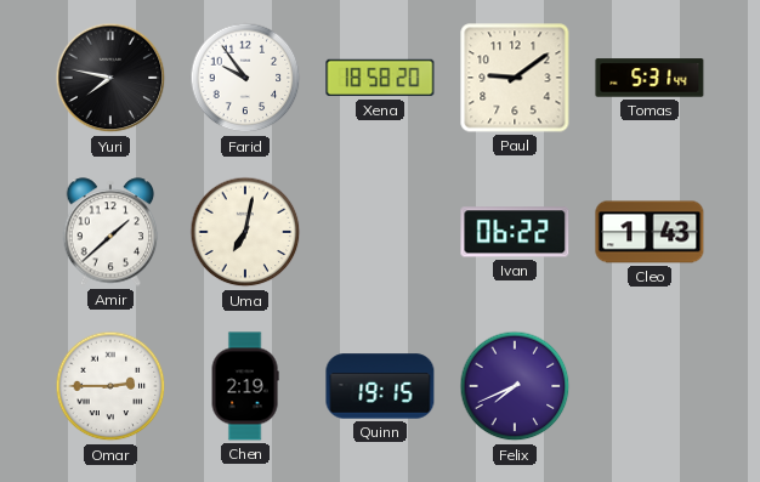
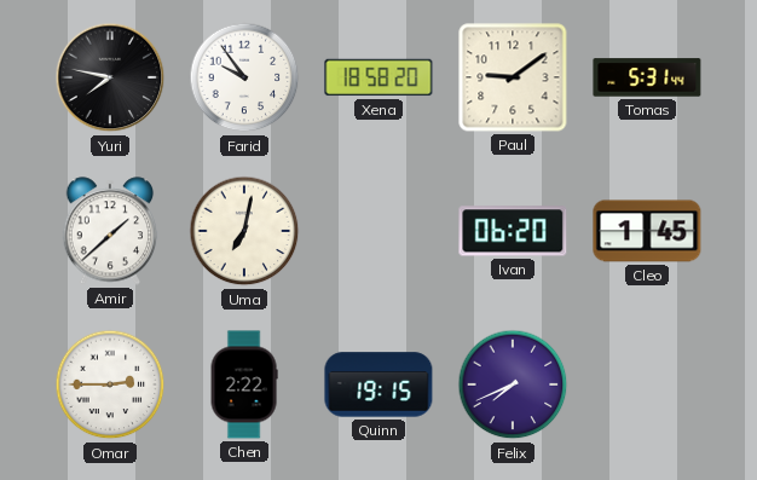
Ivan: 06:22 -> 06:20 (513, 231)
Cleo: 1:43 -> 1:45 (647, 231)
Chen: 2:19 -> 2:22 (244, 384)
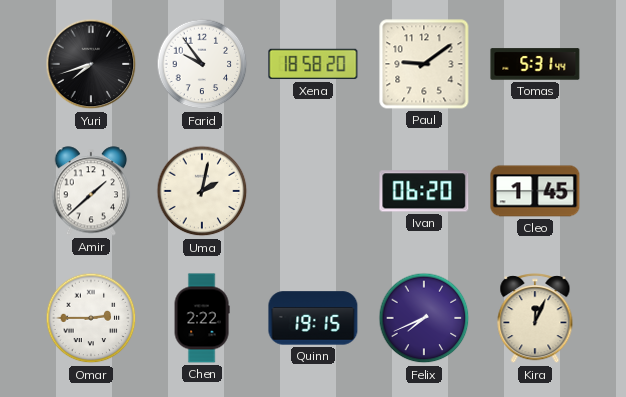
Yuri: 7:47 -> 7:42 (91, 64)
Uma: 7:02 -> 2:02 (202, 191)
Kira: none -> 12:04 (535, 319)
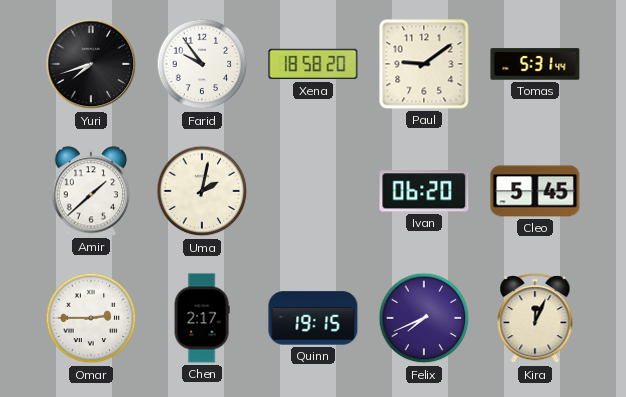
Cleo: 1:45 -> 5:45 (535, 191)
Chen: 2:22 -> 2:17 (202, 318)
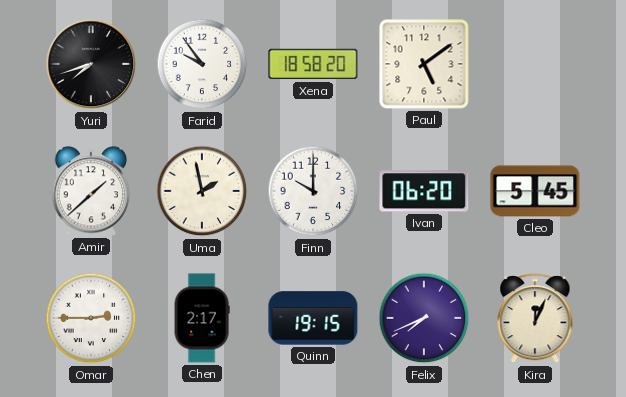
Paul: 9:09 -> 5:09 (424, 64)
Tomas: 5:31 -> none (535, 64)
Uma: 2:02 -> 1:58 (202, 191)
Finn: none -> 10:00 (313, 191)
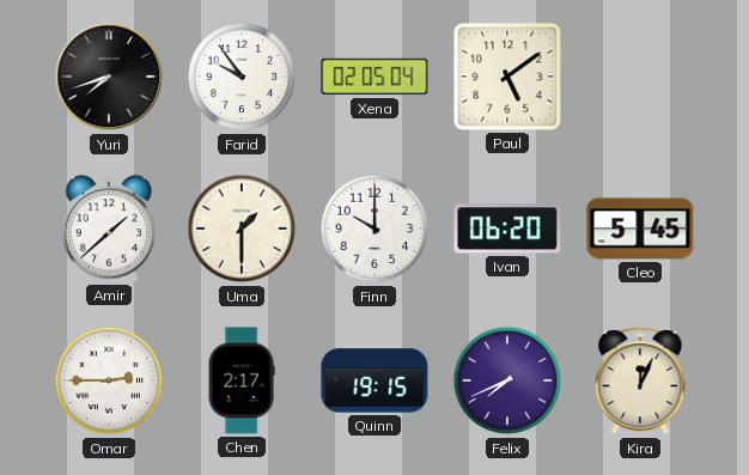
Xena: 18:58 -> 02:05 (374, 77)
Uma: 1:58 -> 1:30 (242, 229)
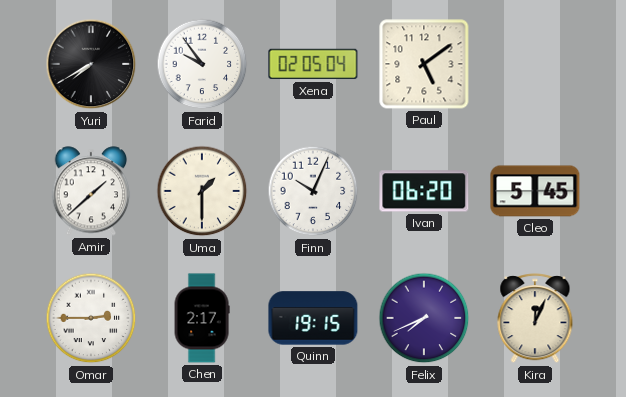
Yuri: 7:42 -> 7:40 (91, 64)
Finn: 10:00 -> 10:04 (313, 191)
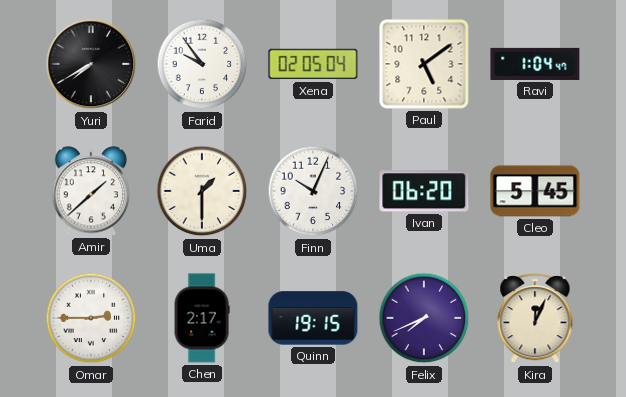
Ravi: none -> 1:04 (535, 64)
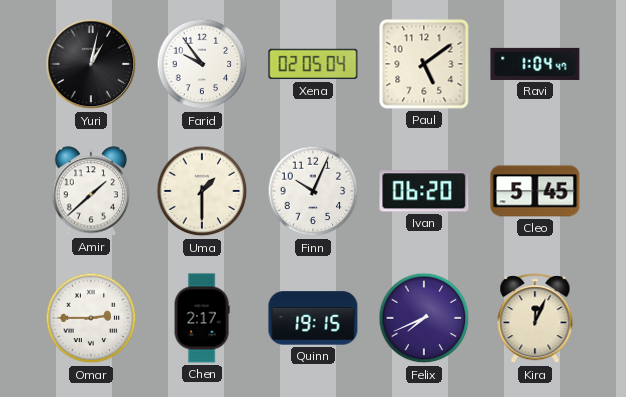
Yuri: 7:40 -> 1:02 (91, 64)
